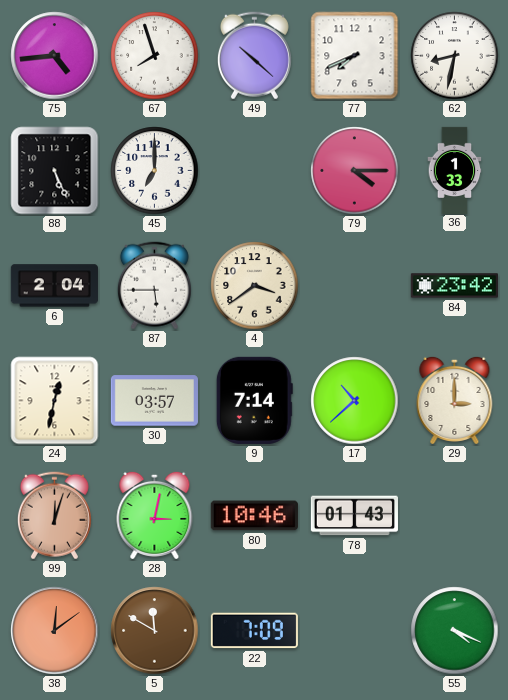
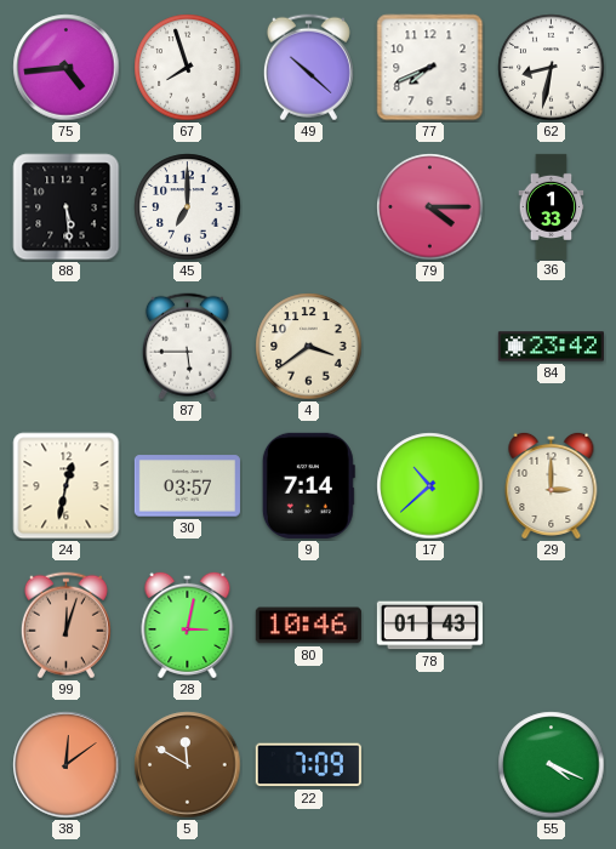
88: 5:26 -> 5:29 (67, 207)
6: 2:04 -> none (54, 286)
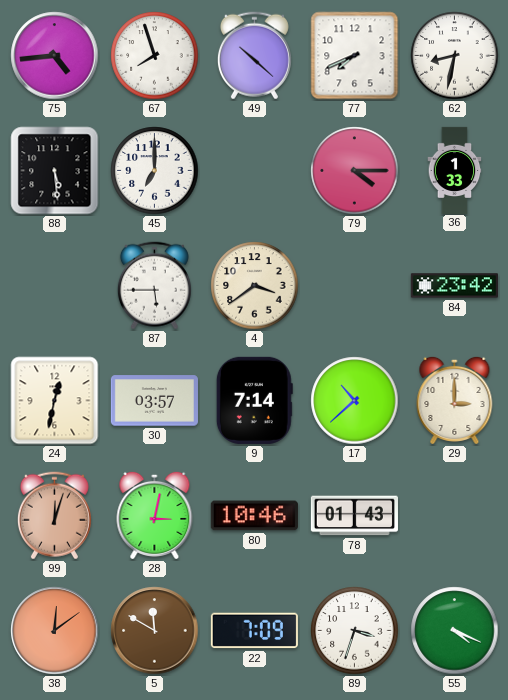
89: none -> 3:33 (355, 631)
